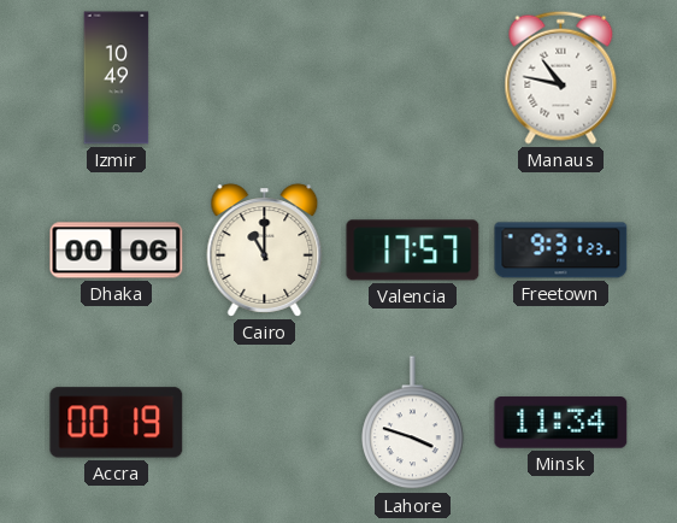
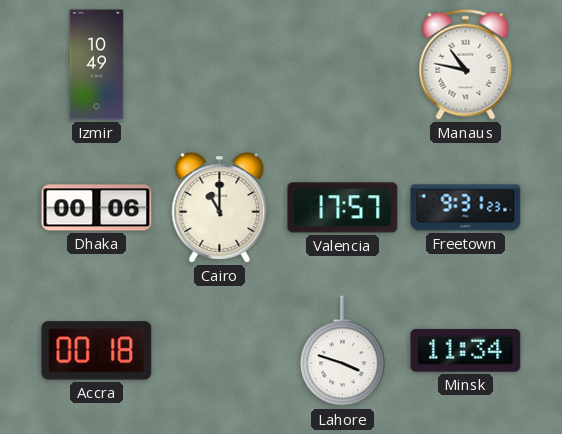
Accra: 00:19 -> 00:18 (97, 351)
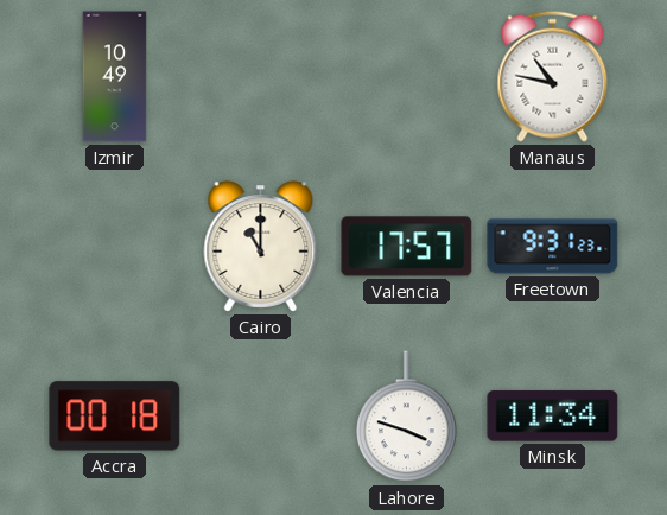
Dhaka: 00:06 -> none (97, 208)
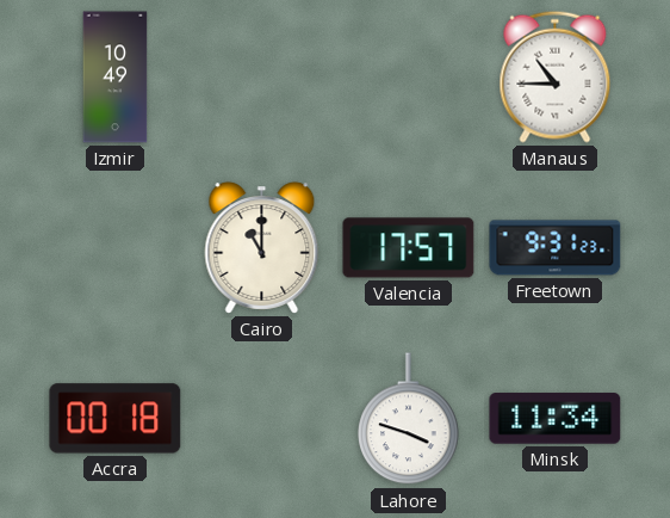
Manaus: 10:47 -> 10:45 (556, 76)
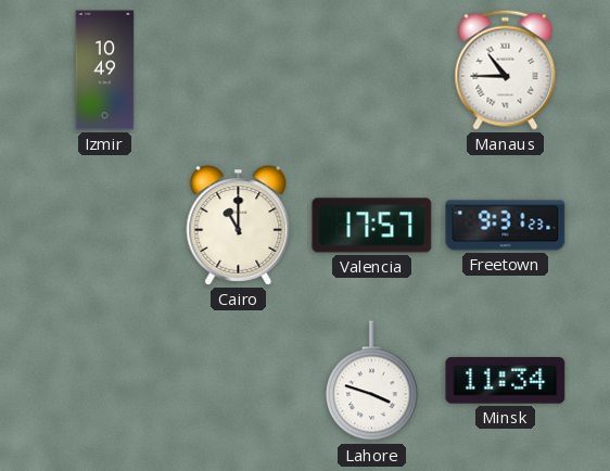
Accra: 00:18 -> none (116, 419)
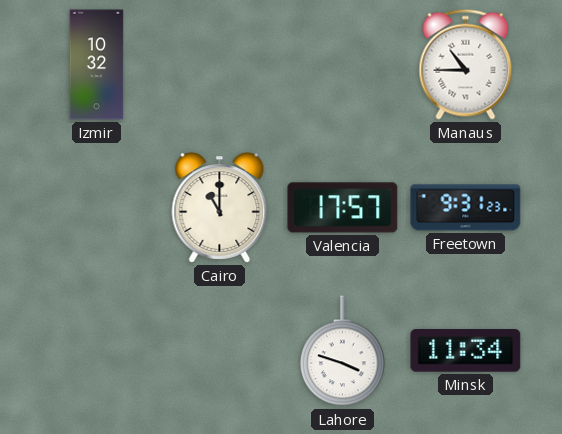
Izmir: 10:49 -> 10:32 (97, 65)
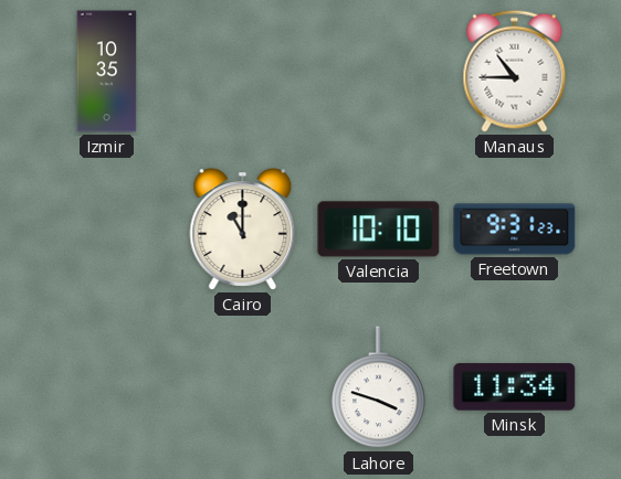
Izmir: 10:32 -> 10:35 (107, 72)
Valencia: 17:57 -> 10:10 (379, 230)
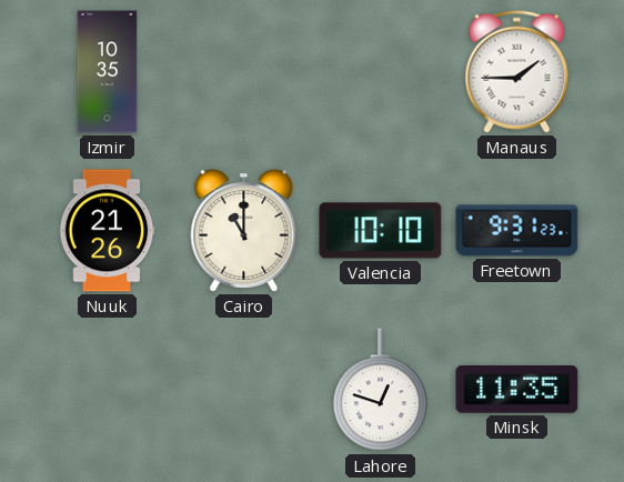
Manaus: 10:45 -> 1:45 (517, 71)
Nuuk: none -> 21:26 (107, 231)
Lahore: 3:48 -> 12:48 (381, 390)
Minsk: 11:34 -> 11:35 (517, 390)
